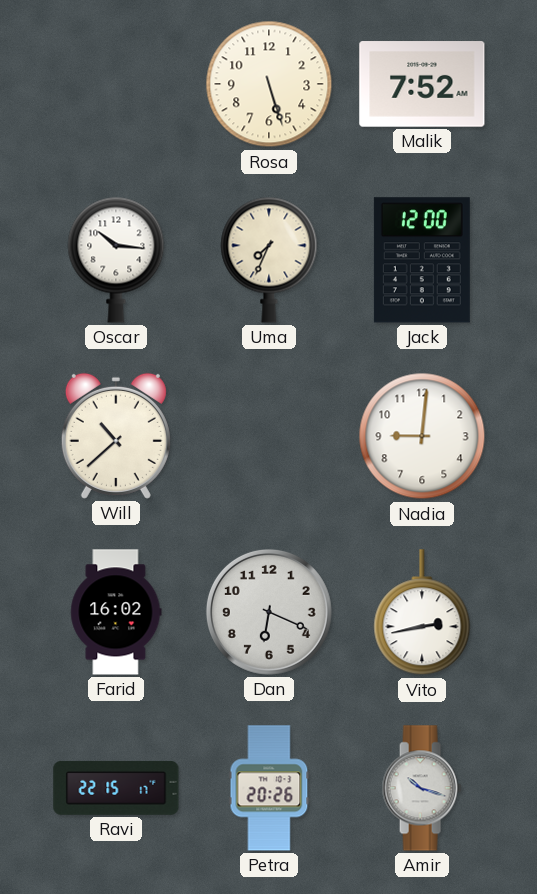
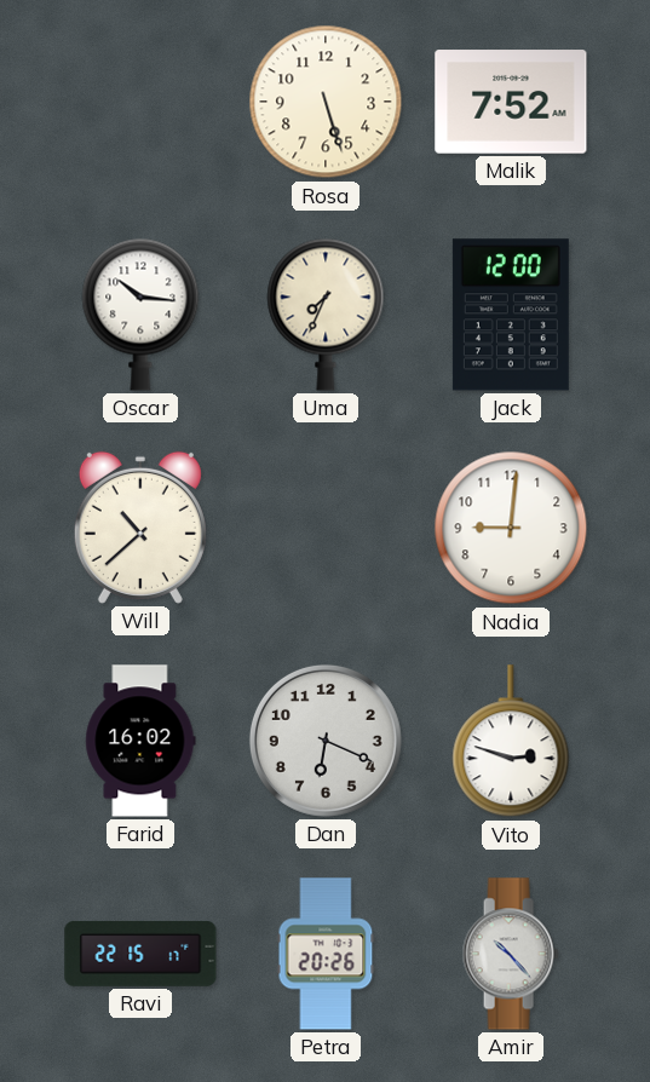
Vito: 2:43 -> 2:48 (511, 742)
Amir: 10:18 -> 10:23 (511, 954)
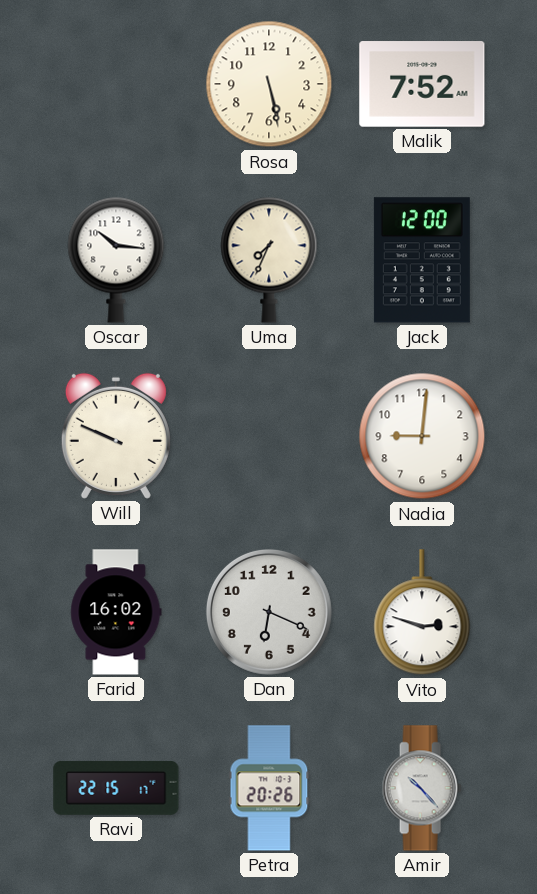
Rosa: 5:27 -> 5:28 (269, 84)
Will: 10:38 -> 9:49 (116, 436)
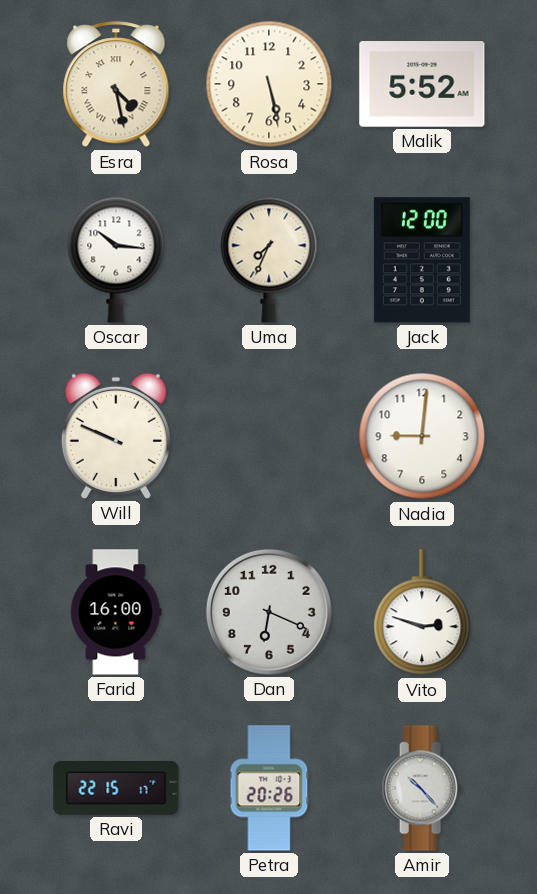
Esra: none -> 4:28 (116, 85)
Malik: 7:52 -> 5:52 (422, 84)
Farid: 16:02 -> 16:00 (116, 612)
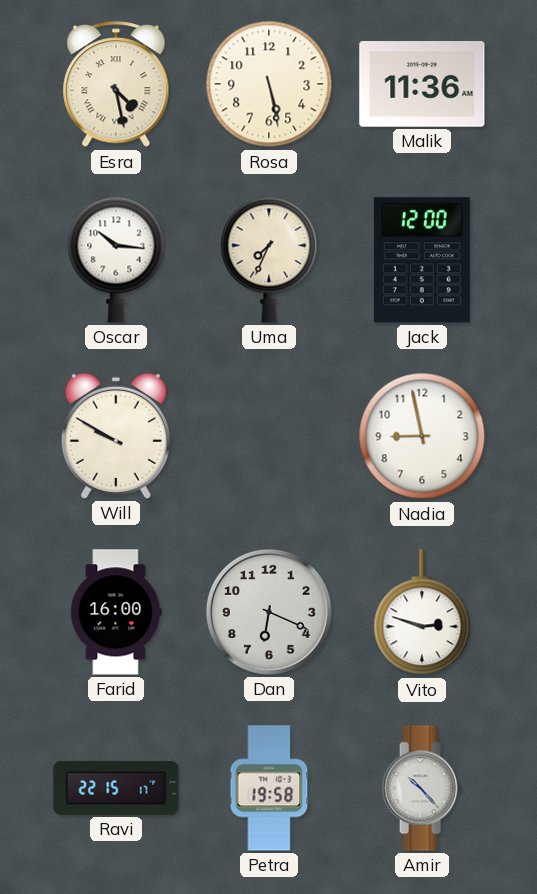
Malik: 5:52 -> 11:36 (422, 84)
Will: 9:49 -> 9:50 (116, 436)
Nadia: 9:01 -> 8:58 (422, 436)
Petra: 20:26 -> 19:58 (269, 788)
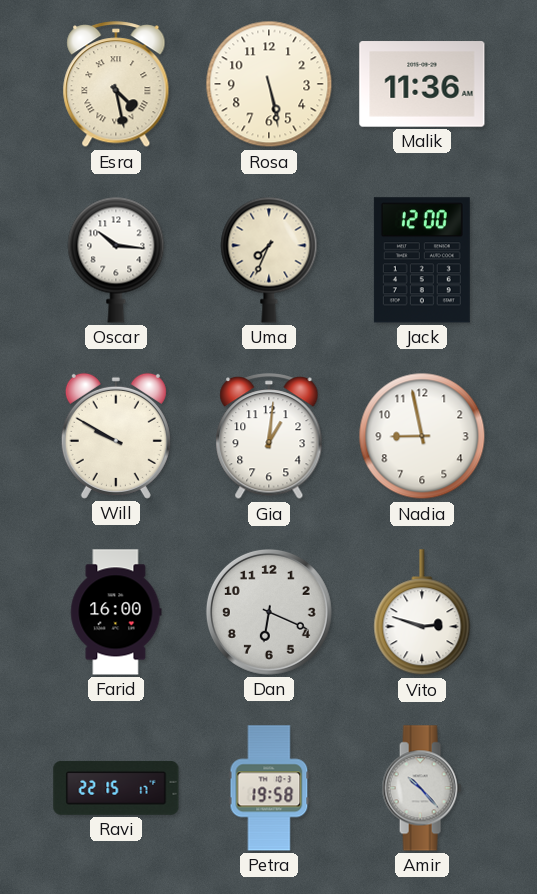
Gia: none -> 1:01 (269, 437)
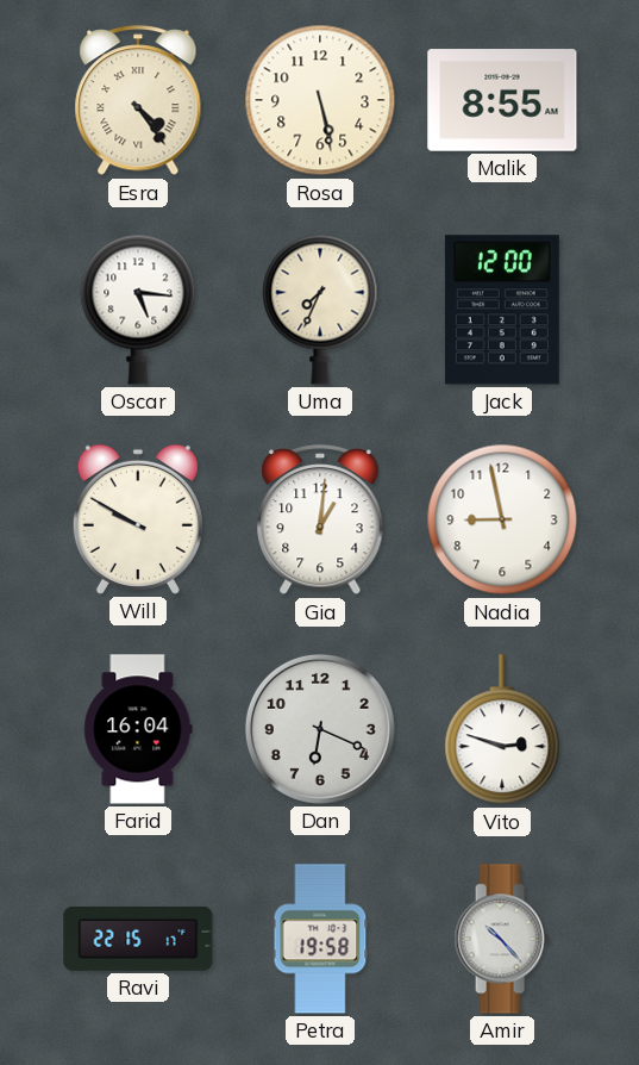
Esra: 4:28 -> 4:24 (138, 101)
Malik: 11:36 -> 8:55 (502, 100)
Oscar: 10:16 -> 5:16 (138, 310)
Farid: 16:00 -> 16:04 (138, 729)
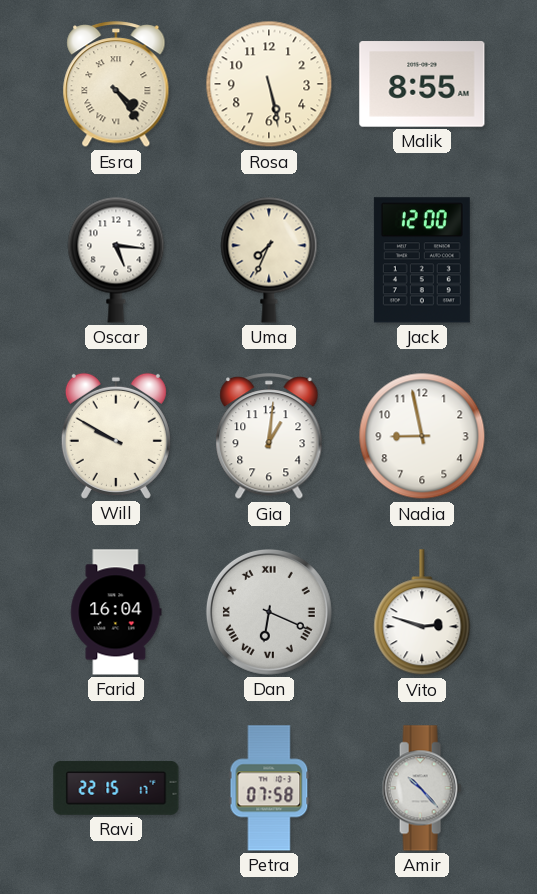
Dan numerals: Arabic -> Roman (269, 612)
Petra: 19:58 -> 07:58 (269, 788)
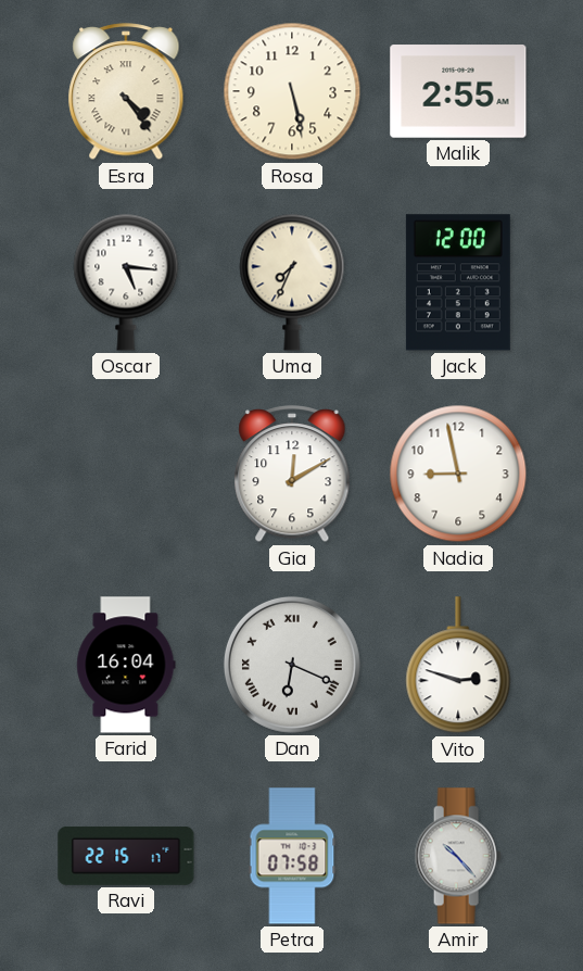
Malik: 8:55 -> 2:55 (458, 91)
Will: 9:50 -> none (116, 436)
Gia: 1:01 -> 12:10 (292, 475)
